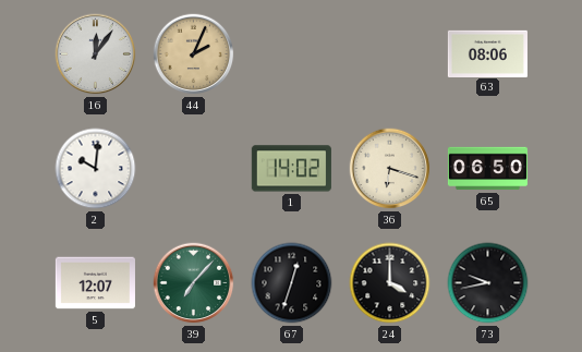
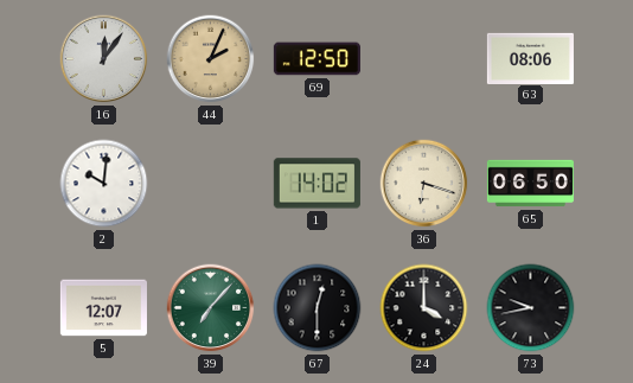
69: none -> 12:50 (316, 59)
67: 12:33 -> 12:30 (318, 308)
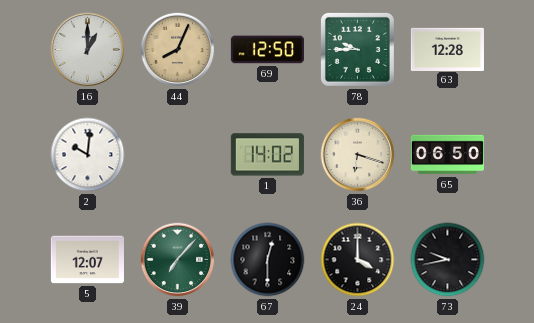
16: 12:06 -> 1:00 (88, 50)
44: 2:04 -> 8:04 (178, 50)
78: none -> 9:45 (357, 49)
63: 08:06 -> 12:28 (447, 49)
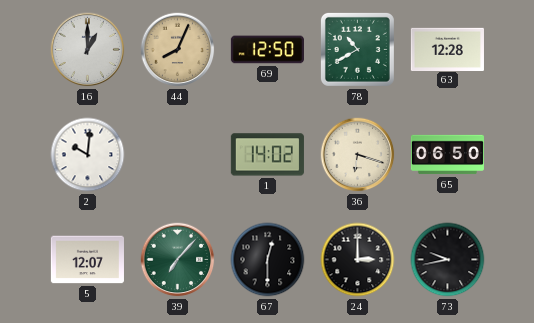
78: 9:45 -> 10:40 (357, 49)
24: 4:00 -> 3:00 (358, 260)
